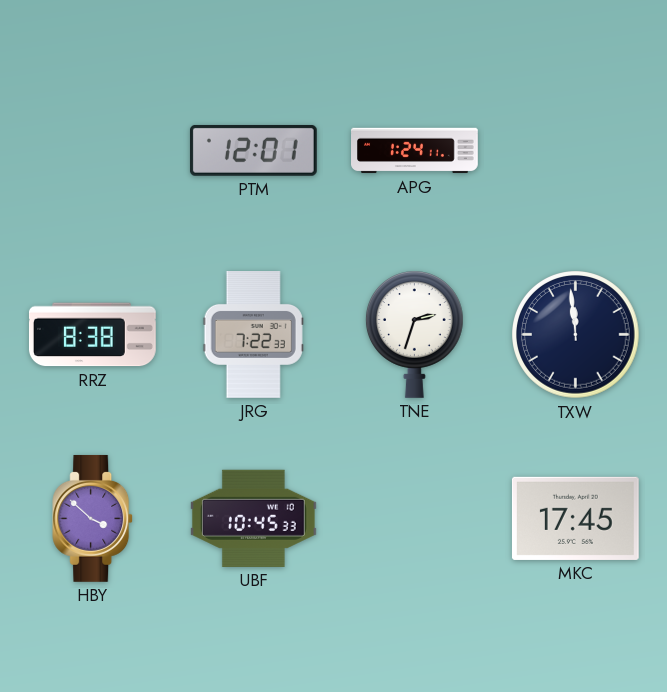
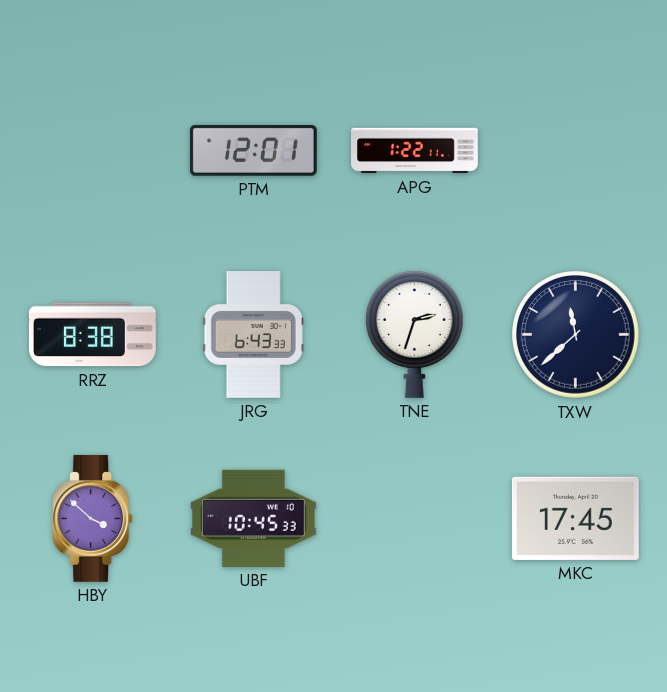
APG: 1:24 -> 1:22 (415, 151)
JRG: 7:22 -> 6:43 (253, 335)
TXW: 11:59 -> 11:38 (576, 335)
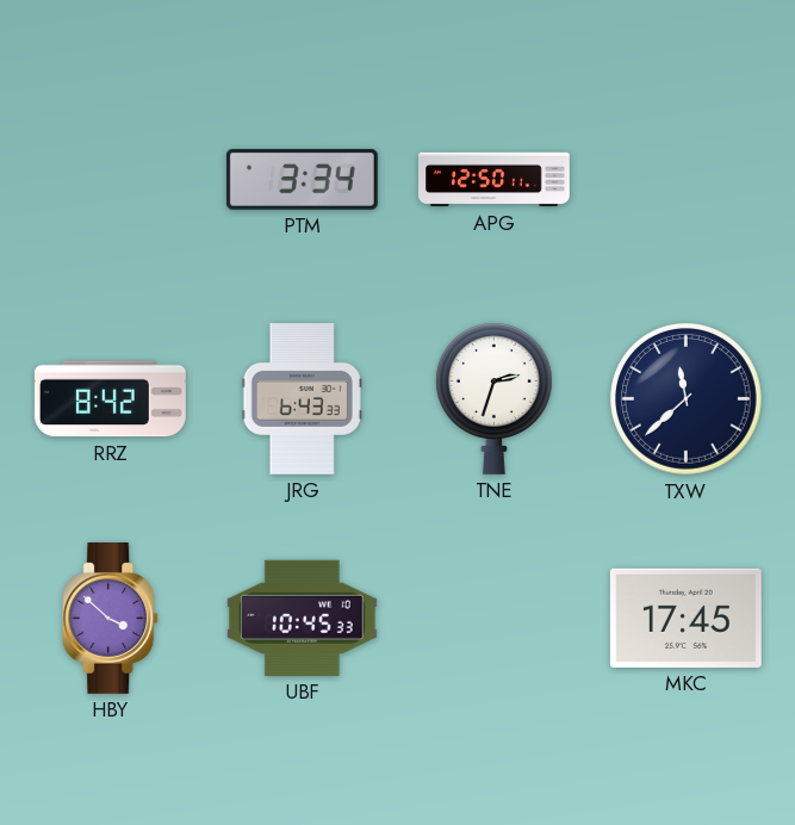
PTM: 12:01 -> 3:34 (302, 179)
APG: 1:22 -> 12:50 (495, 180)
RRZ: 8:38 -> 8:42 (110, 399)
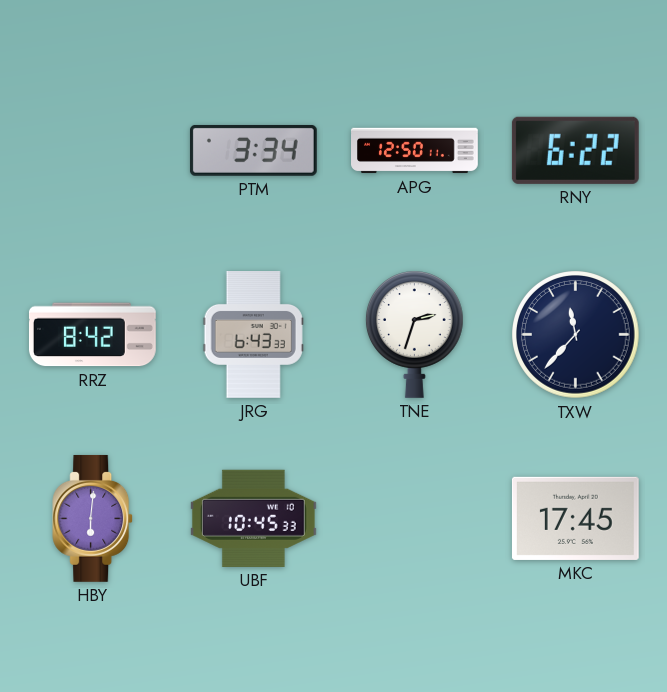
RNY: none -> 6:22 (575, 150)
TXW: 11:38 -> 11:37 (576, 335)
HBY: 3:52 -> 6:01 (93, 518)
